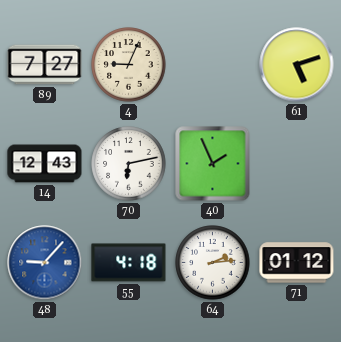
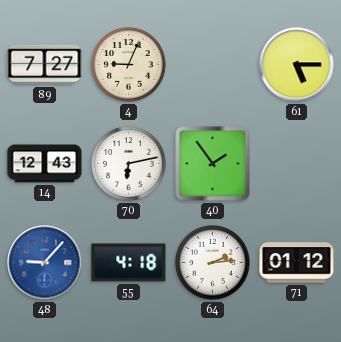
61: 5:12 -> 5:15 (297, 65)
40: 1:56 -> 1:54 (213, 164)
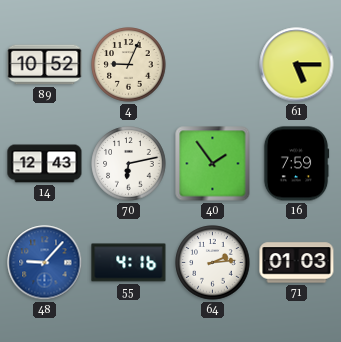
89: 7:27 -> 10:52 (45, 65)
16: none -> 7:59 (296, 164)
55: 4:18 -> 4:16 (129, 263)
71: 01:12 -> 01:03 (297, 263)
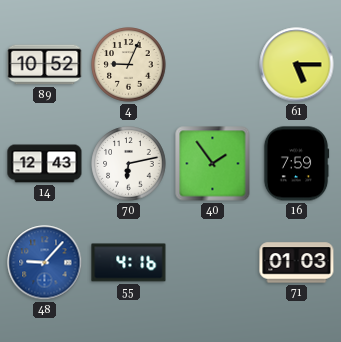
64: 2:14 -> none (213, 263)
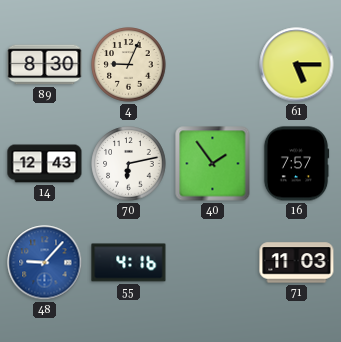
89: 10:52 -> 8:30 (45, 65)
16: 7:59 -> 7:57 (296, 164)
71: 01:03 -> 11:03 (297, 263)
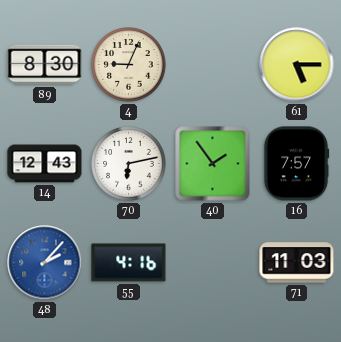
48: 9:07 -> 2:07 (45, 263)
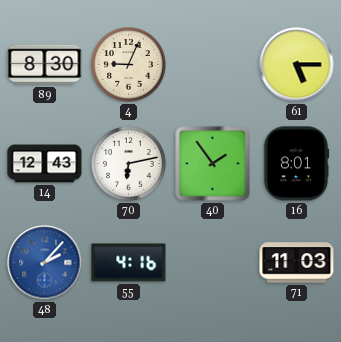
16: 7:57 -> 8:01 (296, 164)
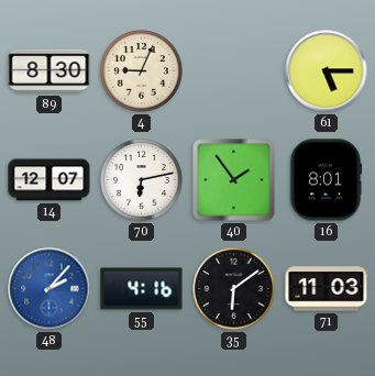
14: 12:43 -> 12:07 (49, 180)
35: none -> 6:09 (234, 289)
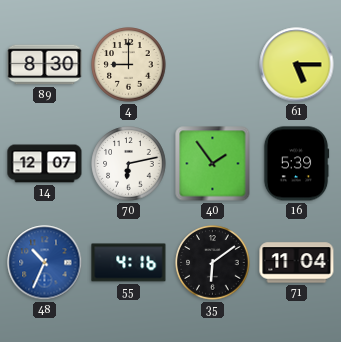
4: 9:04 -> 9:00 (129, 65)
16: 8:01 -> 5:39 (296, 164)
48: 2:07 -> 10:34 (45, 263)
71: 11:03 -> 11:04 (297, 263)
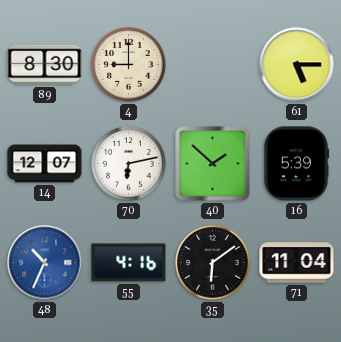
40: 1:54 -> 1:52 (213, 164)
